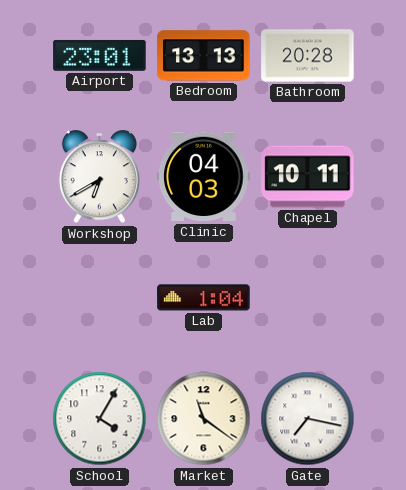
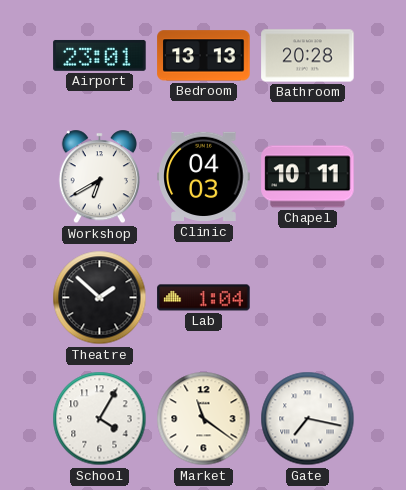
Theatre: none -> 1:52 (100, 298)
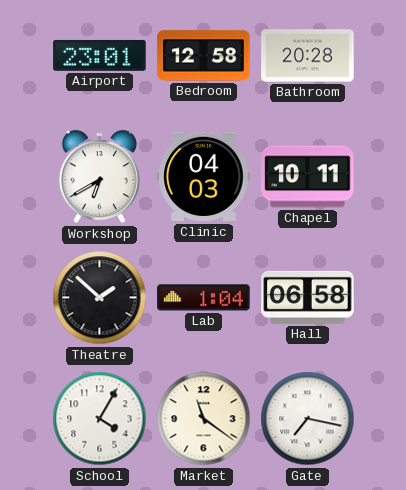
Bedroom: 13:13 -> 12:58 (204, 56)
Hall: none -> 06:58 (308, 297)
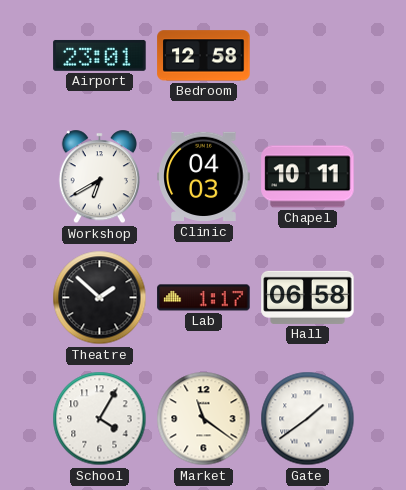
Bathroom: 20:28 -> none (308, 56)
Lab: 1:04 -> 1:17 (204, 298)
Gate: 7:17 -> 1:39 (308, 419)
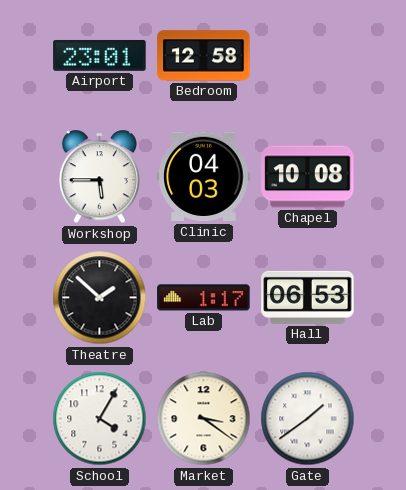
Workshop: 6:40 -> 5:45 (99, 177)
Chapel: 10:11 -> 10:08 (308, 177)
Hall: 06:58 -> 06:53 (308, 297)
Market: 11:21 -> 3:21 (204, 419)
